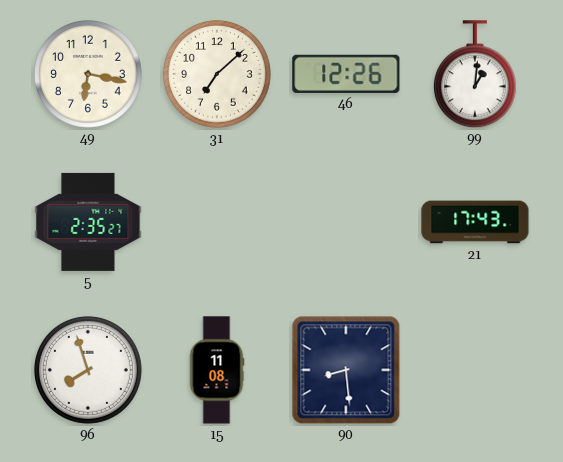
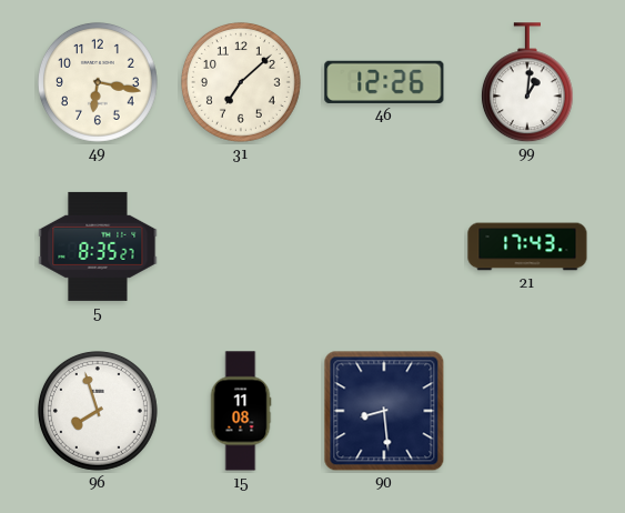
5: 2:35 -> 8:35 (98, 247)
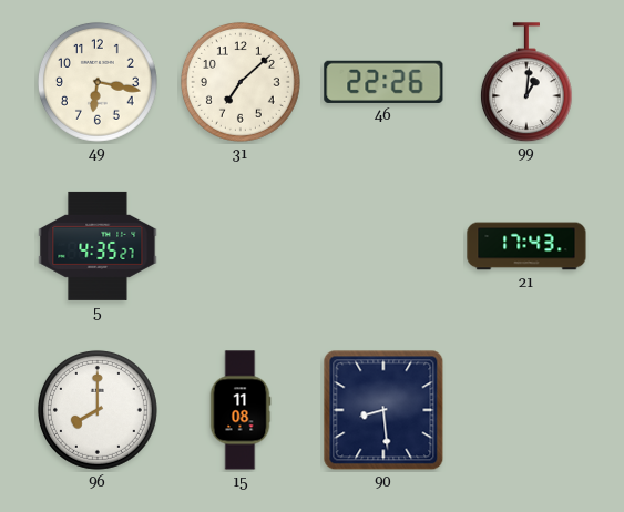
46: 12:26 -> 22:26 (383, 82)
5: 8:35 -> 4:35 (98, 246)
96: 7:57 -> 8:00 (98, 410)
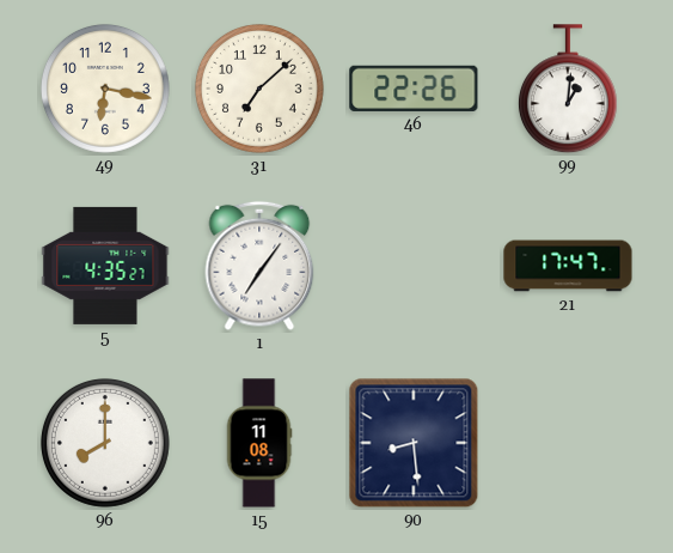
1: none -> 7:06 (259, 266)
21: 17:43 -> 17:47 (568, 266)
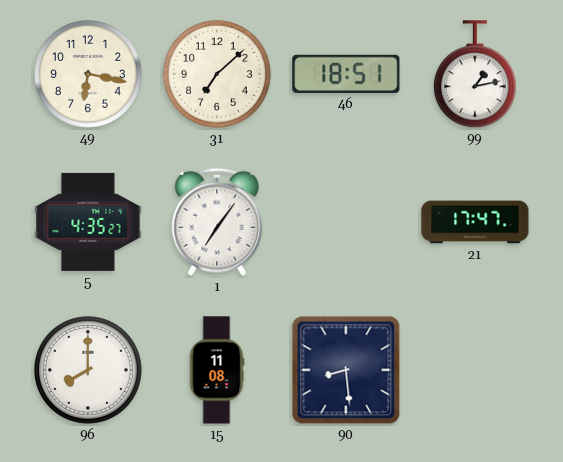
46: 22:26 -> 18:51 (346, 74)
99: 1:01 -> 1:13 (475, 75)
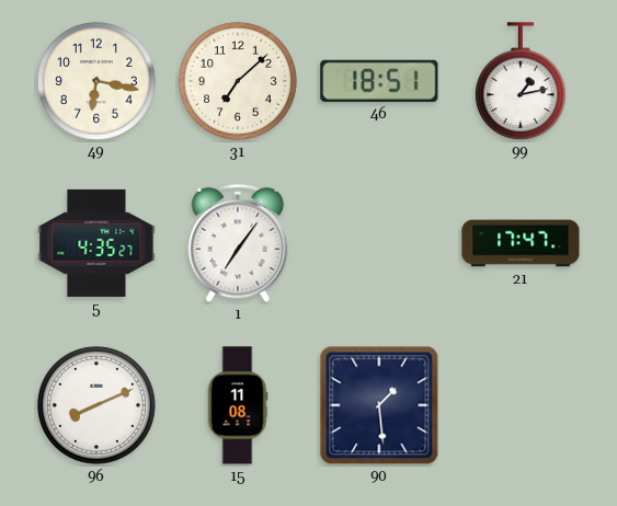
96: 8:00 -> 8:11 (96, 405)
90: 8:29 -> 1:29 (379, 405)
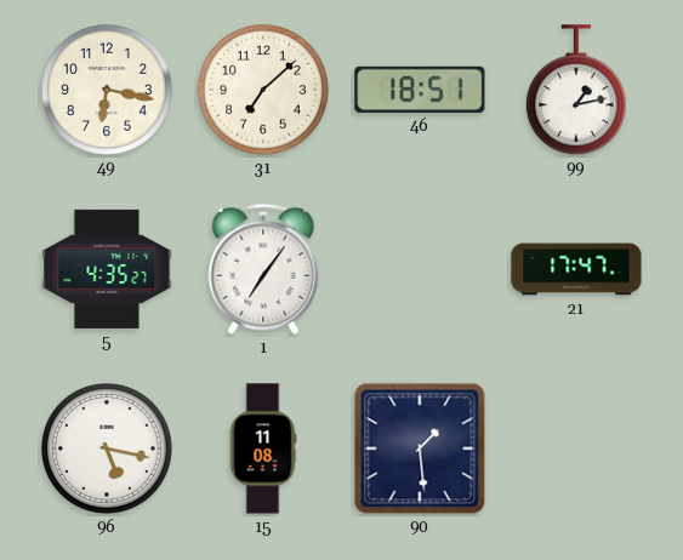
96: 8:11 -> 5:17 (107, 448)
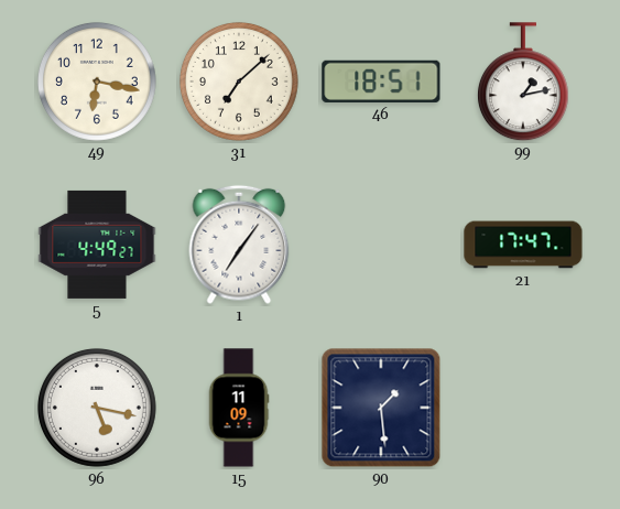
5: 4:35 -> 4:49 (97, 245)
15: 11:08 -> 11:09 (239, 408)
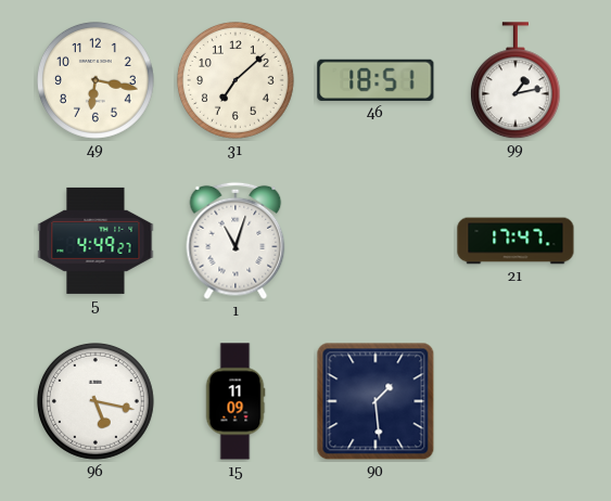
1: 7:06 -> 11:03 (236, 241)
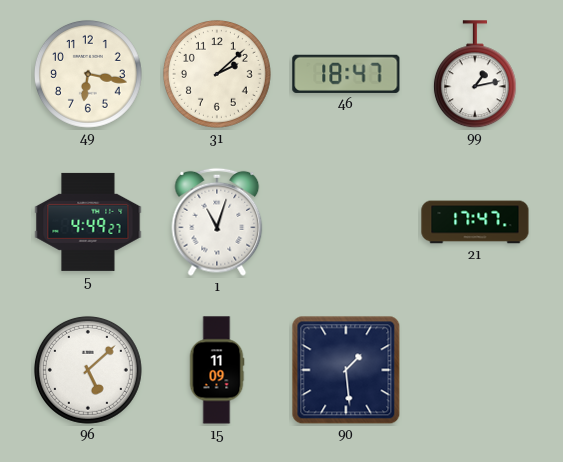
31: 7:08 -> 2:08 (217, 74)
46: 18:51 -> 18:47 (346, 74)
96: 5:17 -> 5:08 (88, 370)
